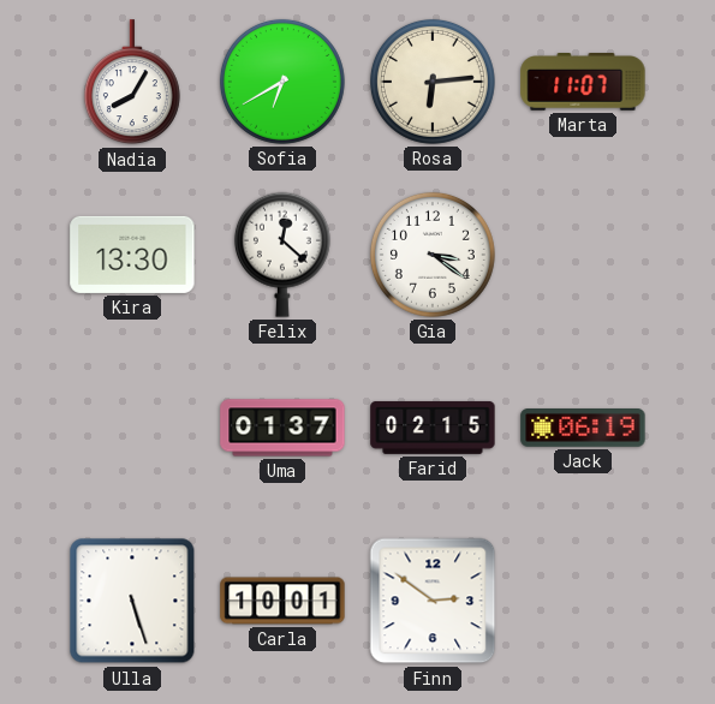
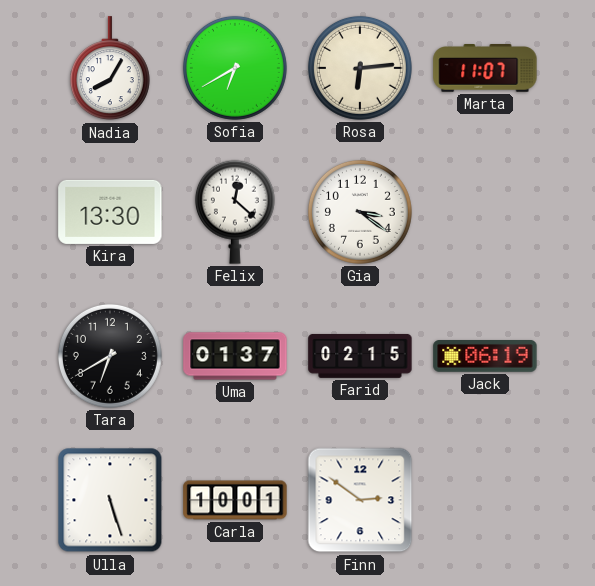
Tara: none -> 6:40 (110, 356)
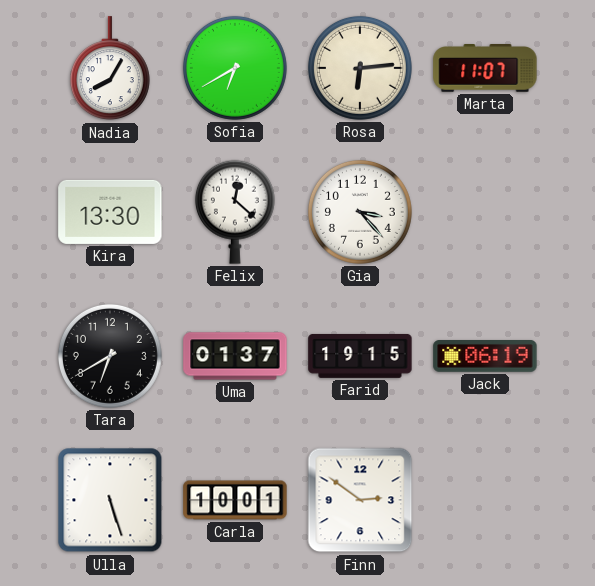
Gia: 3:21 -> 3:23 (360, 212)
Farid: 02:15 -> 19:15 (360, 356)
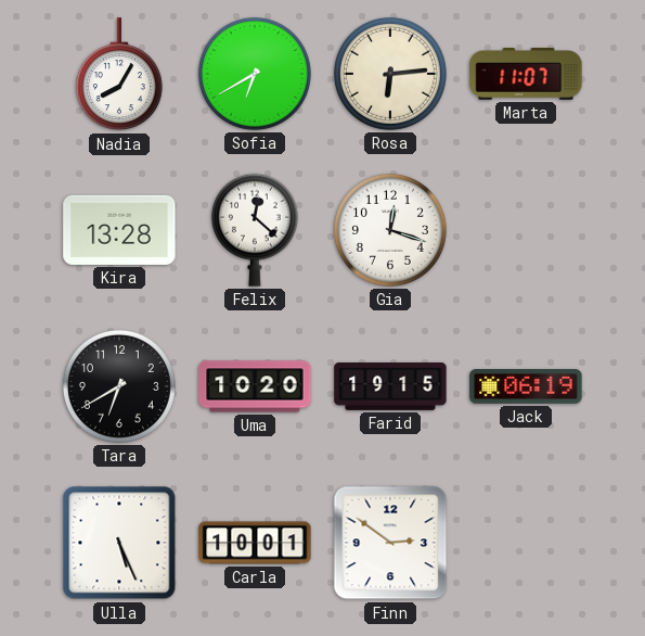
Kira: 13:30 -> 13:28 (119, 230)
Gia: 3:23 -> 12:18 (390, 230)
Uma: 01:37 -> 10:20 (255, 386)
Ulla: 5:27 -> 5:26 (119, 543)
